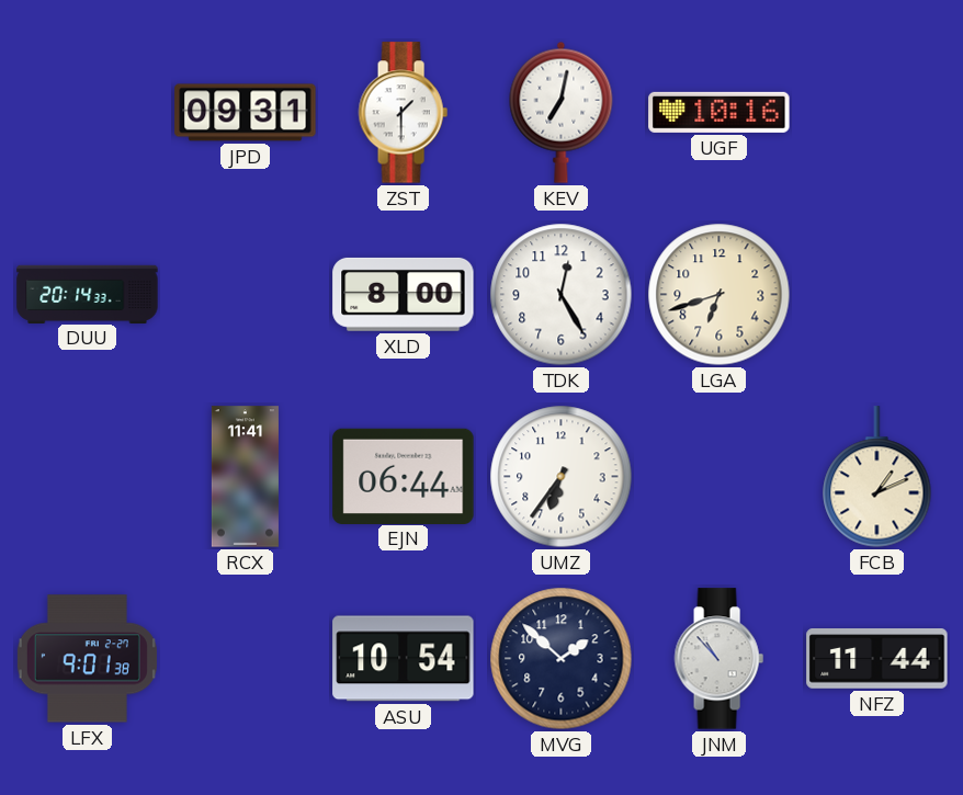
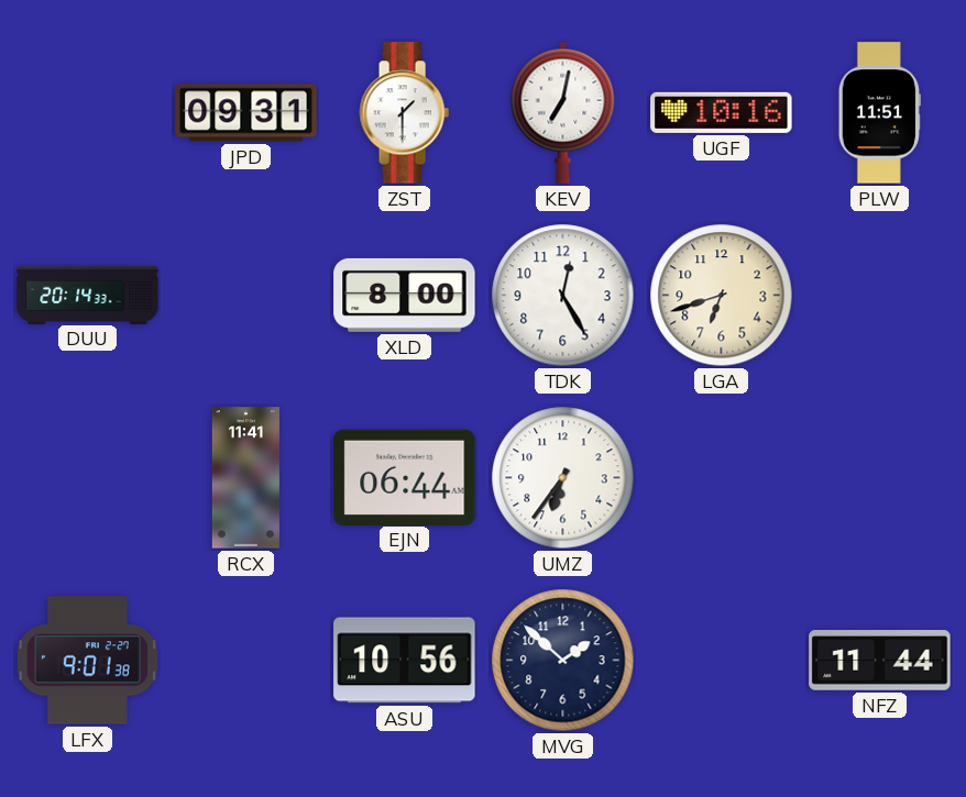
PLW: none -> 11:51 (879, 113)
FCB: 1:11 -> none (877, 477)
ASU: 10:54 -> 10:56 (405, 661)
JNM: 10:53 -> none (718, 659)
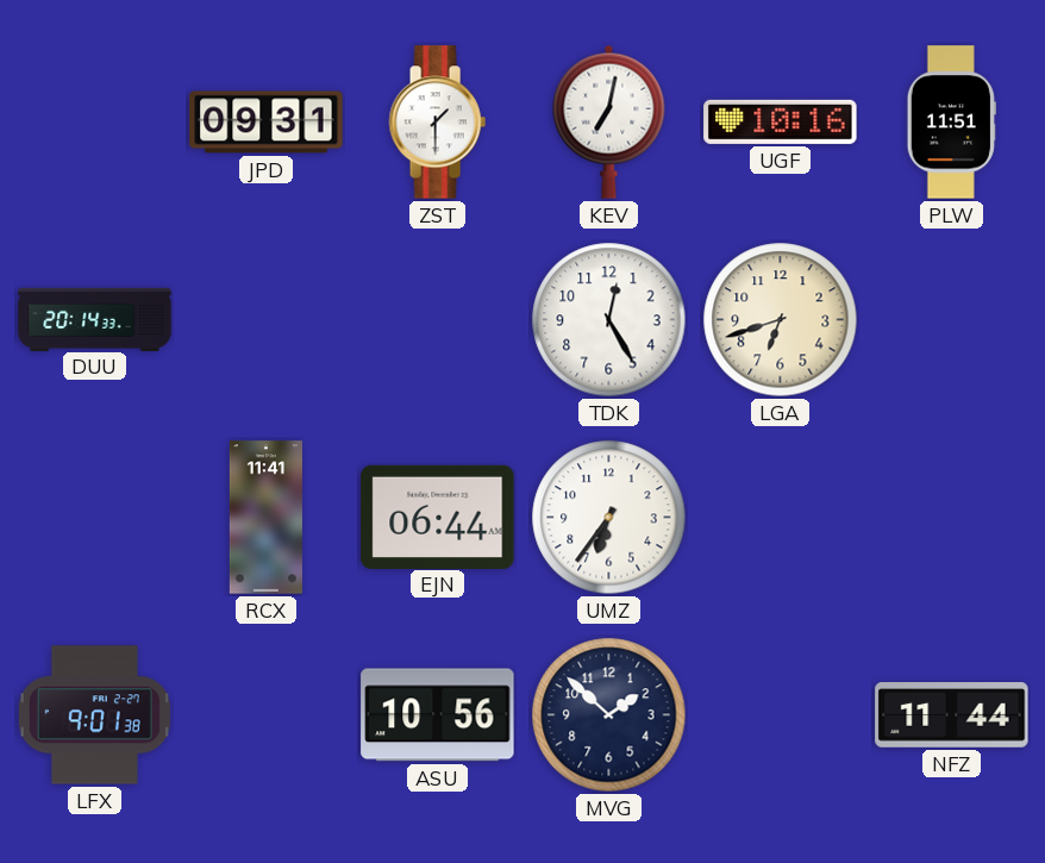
XLD: 8:00 -> none (405, 295)
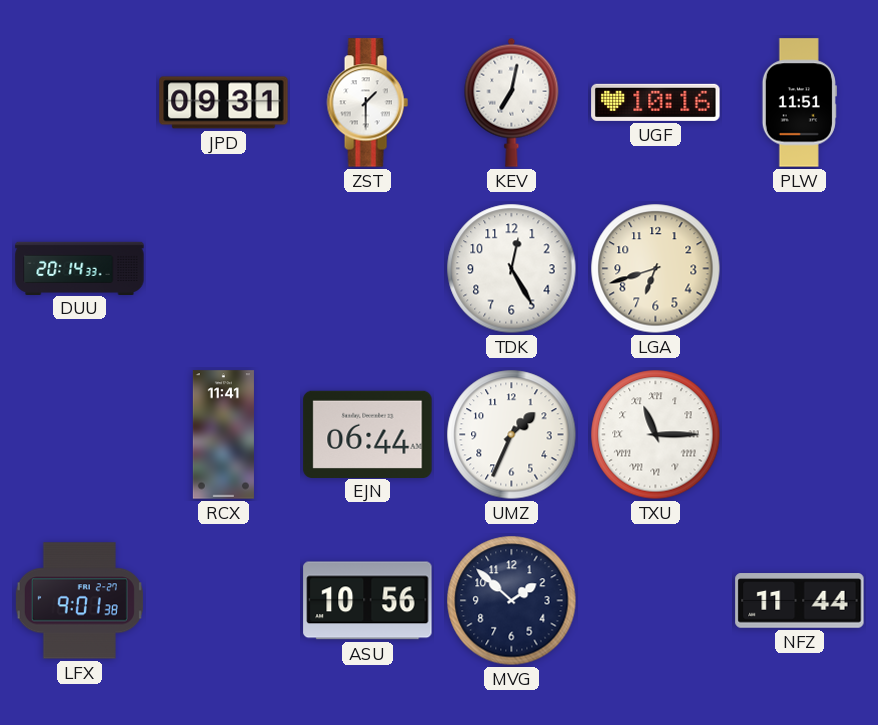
UMZ: 6:36 -> 1:34 (512, 435)
TXU: none -> 11:15 (656, 435)
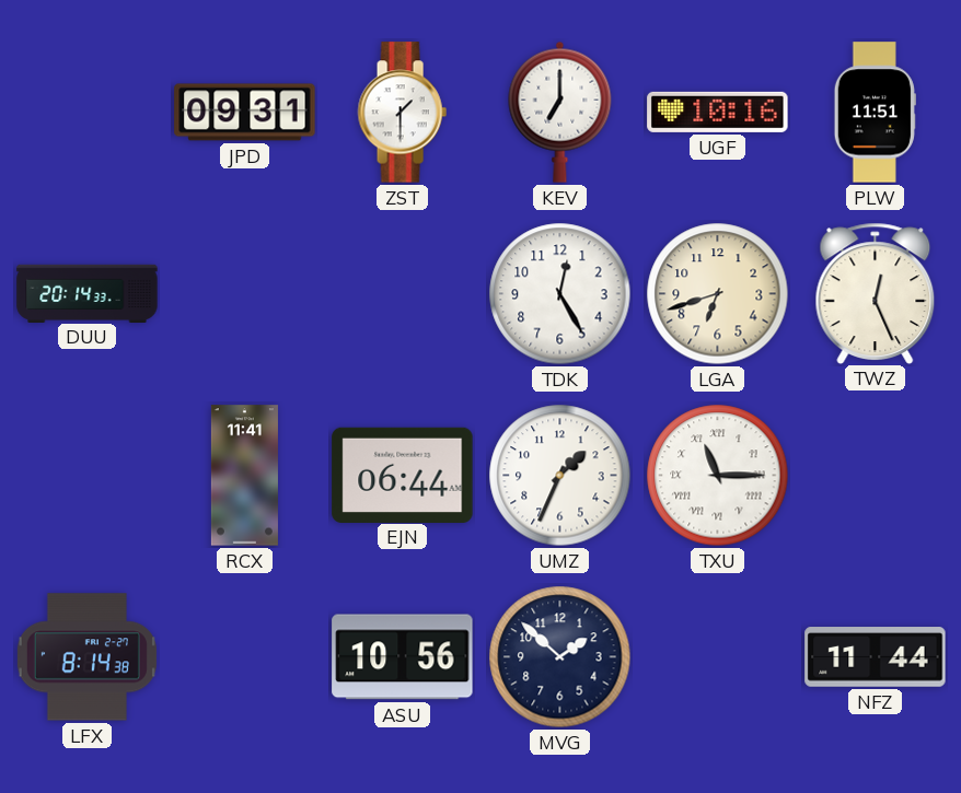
KEV: 7:02 -> 7:00 (560, 112)
TWZ: none -> 12:26 (876, 293)
LFX: 9:01 -> 8:14 (86, 657)
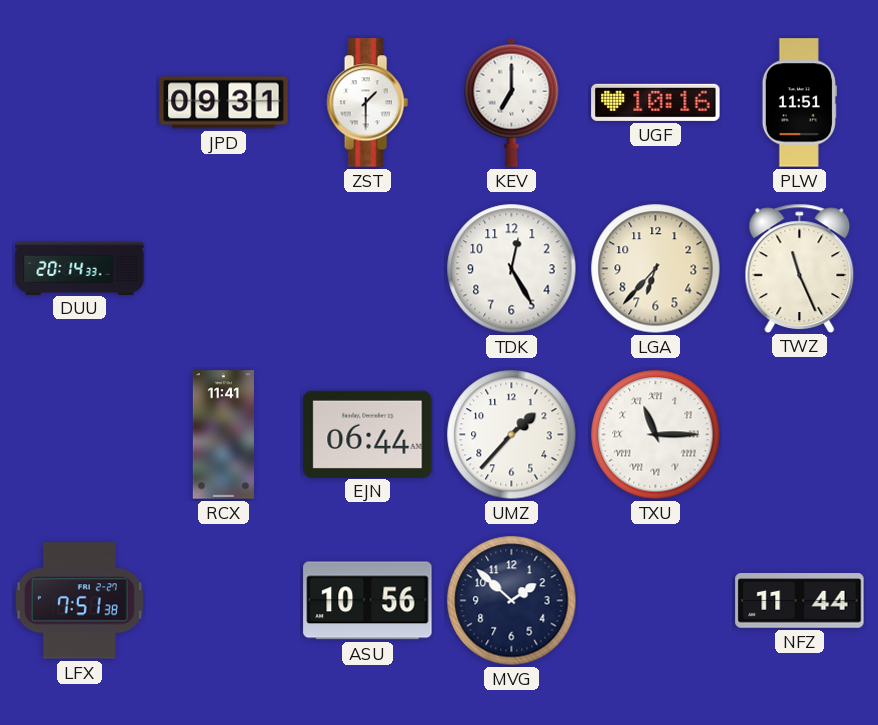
LGA: 6:42 -> 6:37 (656, 269)
TWZ: 12:26 -> 11:26 (800, 268)
UMZ: 1:34 -> 1:37 (512, 435)
LFX: 8:14 -> 7:51 (79, 601)
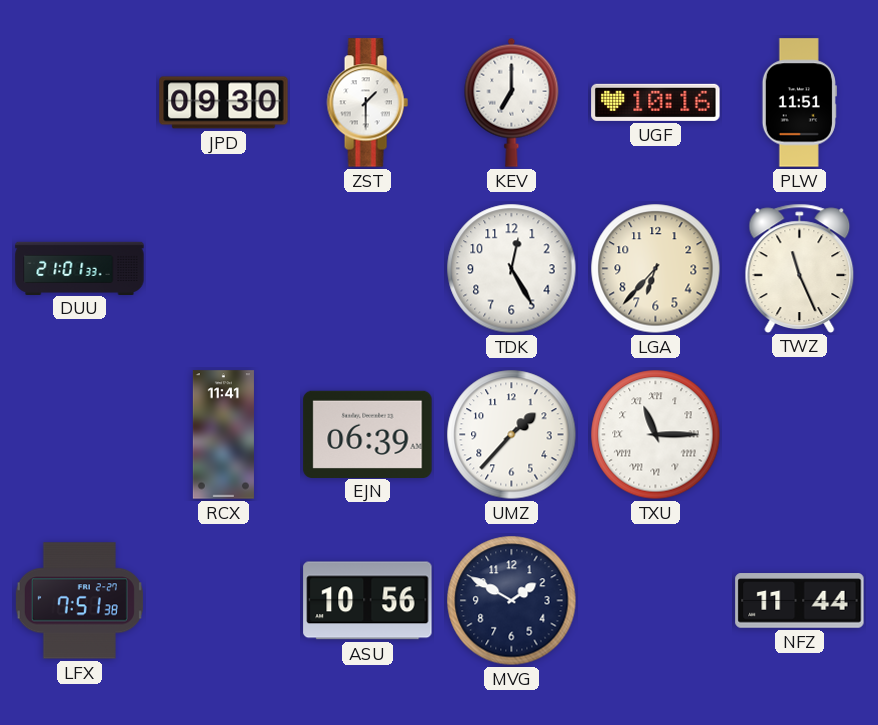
JPD: 09:31 -> 09:30 (224, 103)
DUU: 20:14 -> 21:01 (80, 268)
EJN: 06:44 -> 06:39 (368, 434)
MVG: 1:52 -> 1:50 (512, 601)
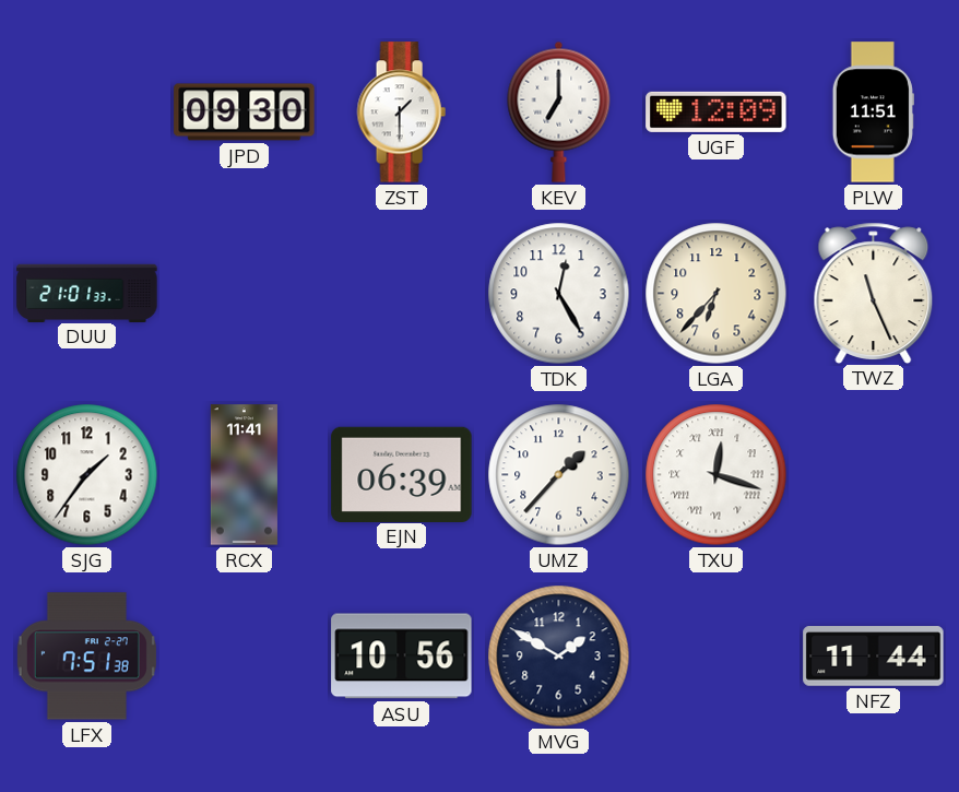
UGF: 10:16 -> 12:09 (717, 111)
SJG: none -> 1:36 (87, 475)
TXU: 11:15 -> 12:18 (717, 475)
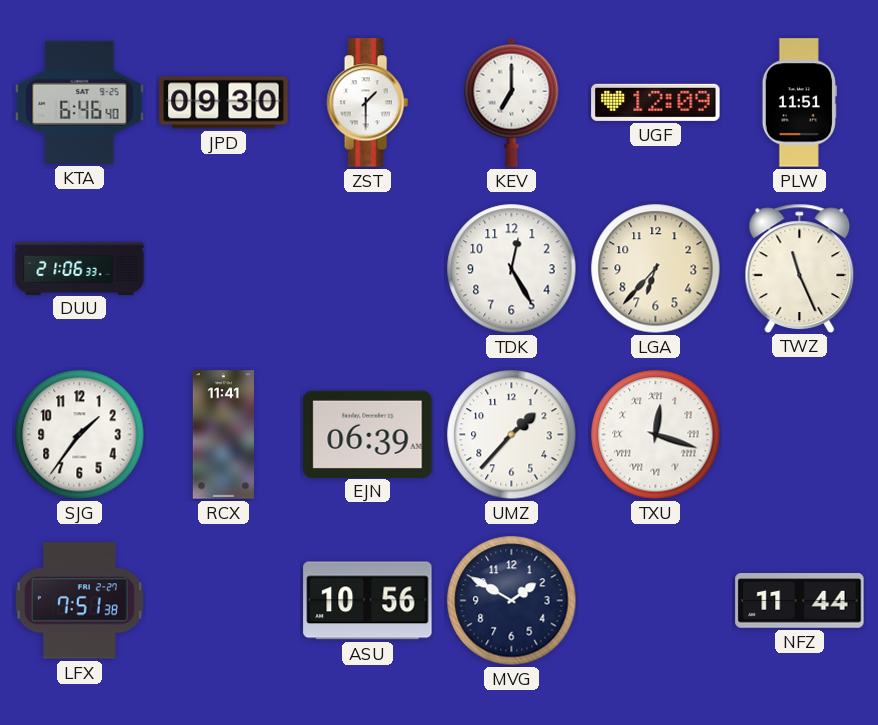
KTA: none -> 6:46 (80, 102)
DUU: 21:01 -> 21:06 (80, 268)
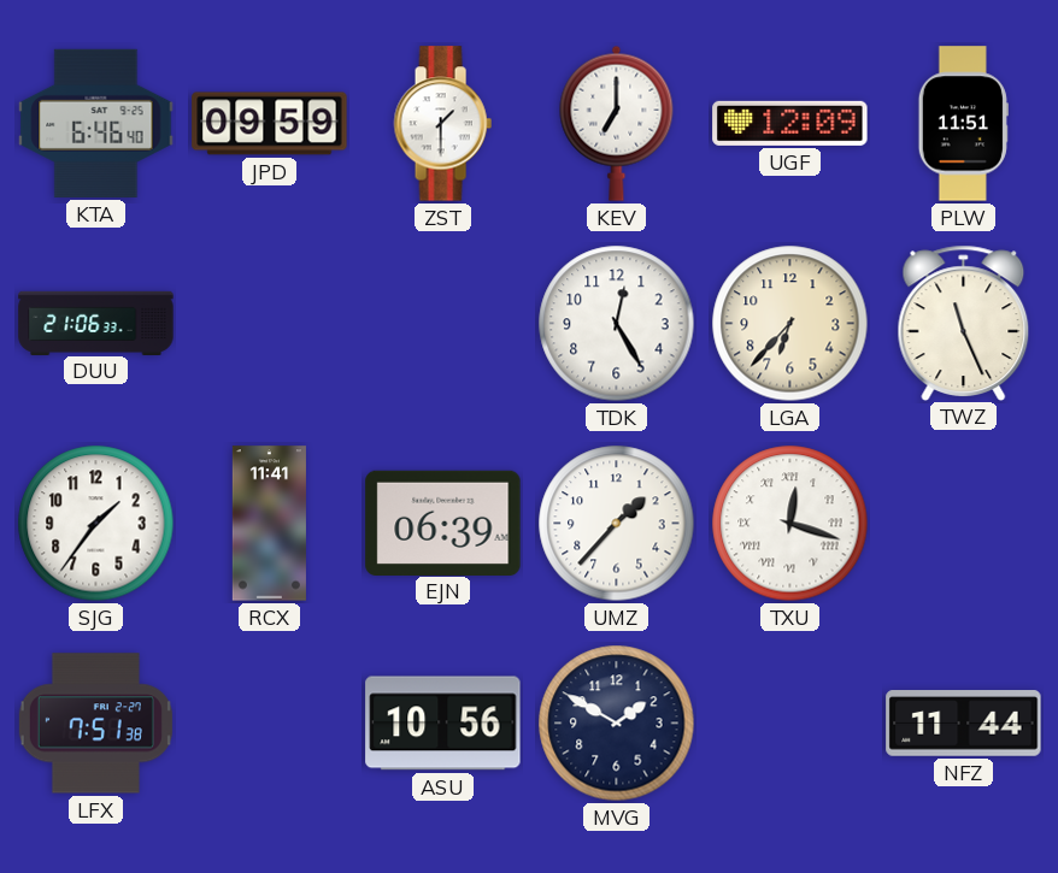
JPD: 09:30 -> 09:59 (270, 124)
